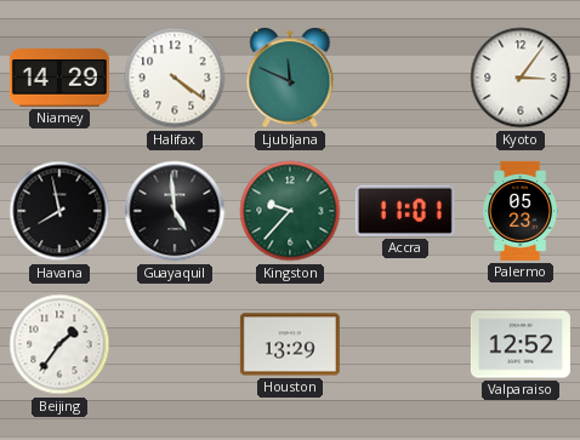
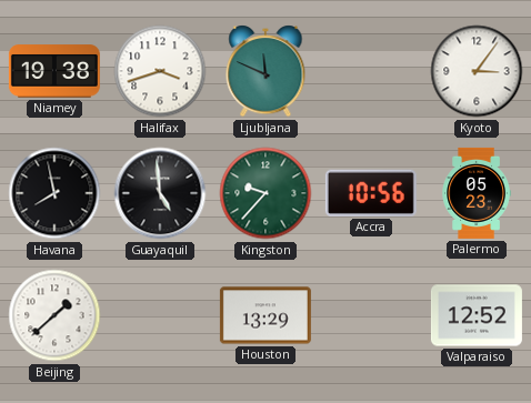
Niamey: 14:29 -> 19:38 (54, 71)
Halifax: 4:21 -> 3:42 (160, 71)
Accra: 11:01 -> 10:56 (371, 193)
Beijing: 1:36 -> 1:38 (54, 315)
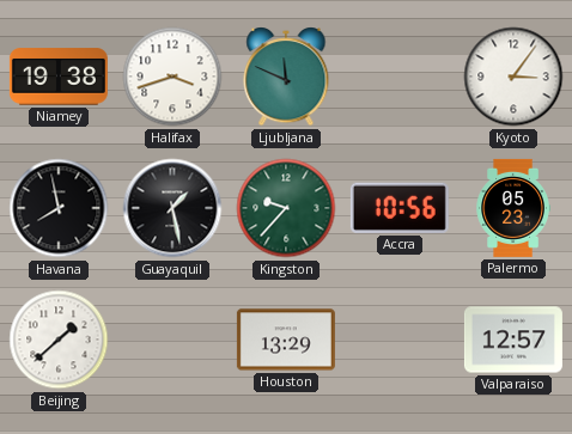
Guayaquil: 4:59 -> 1:28 (172, 208)
Valparaiso: 12:52 -> 12:57 (513, 340)
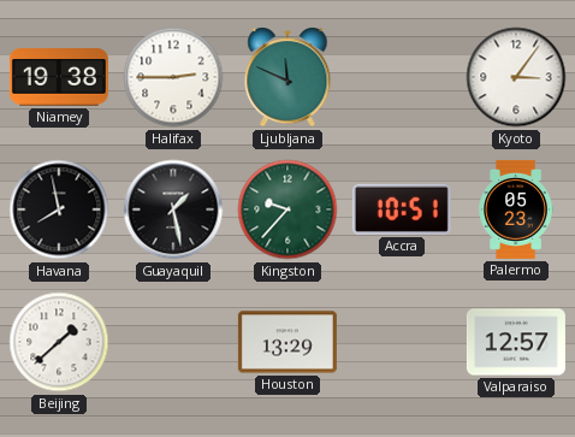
Halifax: 3:42 -> 2:45 (173, 77)
Accra: 10:56 -> 10:51 (402, 209)
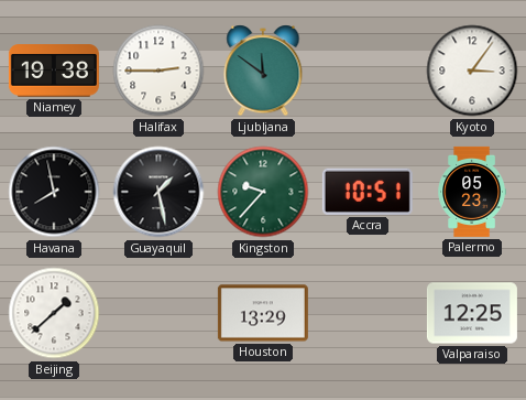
Ljubljana: 11:49 -> 11:51 (263, 71)
Valparaiso: 12:57 -> 12:25 (472, 313)
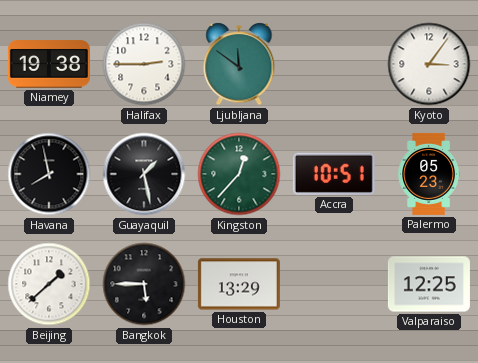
Kingston: 9:37 -> 12:37 (239, 174)
Bangkok: none -> 5:45 (144, 284)
